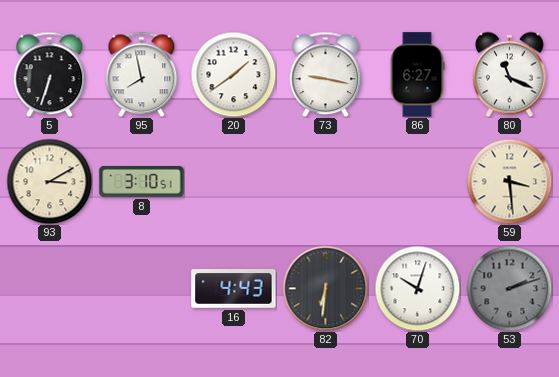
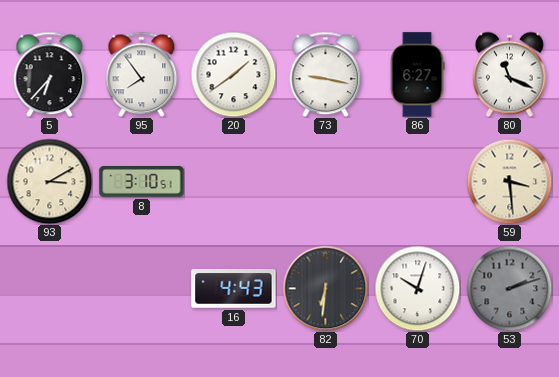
5: 6:33 -> 6:37 (50, 74)
95: 7:58 -> 7:54 (142, 74)
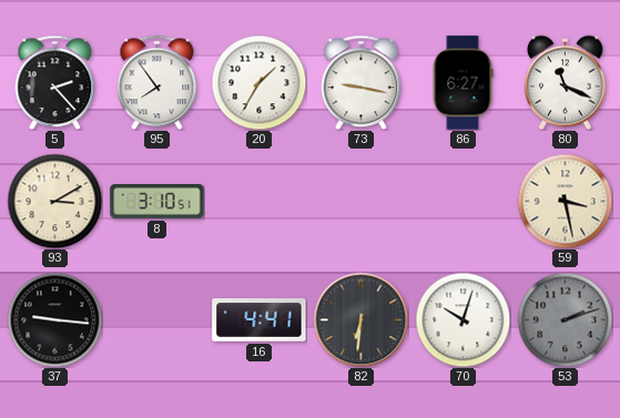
5: 6:37 -> 2:23 (55, 82)
20: 1:39 -> 1:35 (258, 82)
59: 3:29 -> 3:28 (565, 201)
37: none -> 9:16 (54, 319)
16: 4:43 -> 4:41 (260, 320)
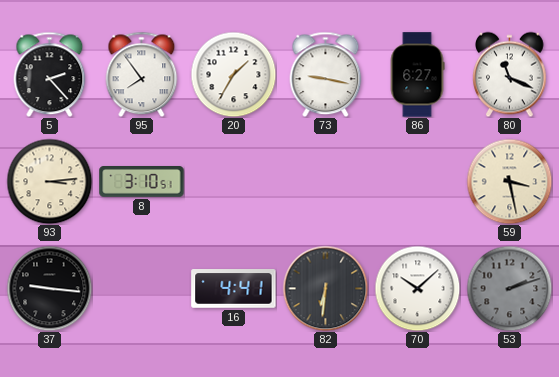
93: 3:10 -> 3:14 (49, 181)
70: 10:03 -> 10:08 (417, 288)
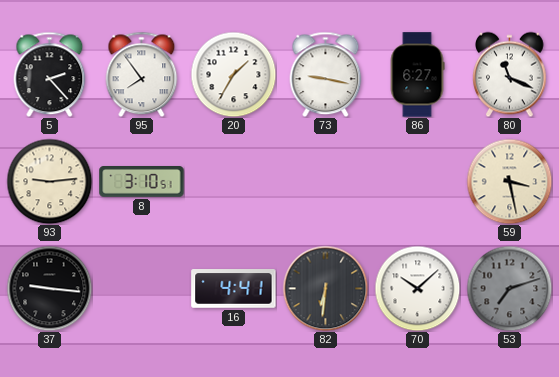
93: 3:14 -> 9:14 (49, 181)
53: 2:12 -> 7:12 (509, 288)
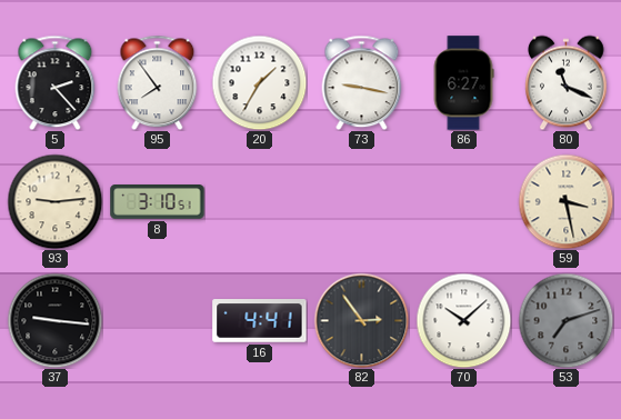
82: 6:31 -> 2:54 (361, 320)
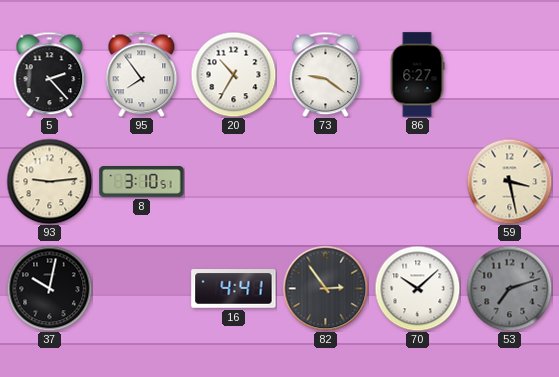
20: 1:35 -> 10:35 (233, 74)
73: 9:17 -> 9:21 (326, 74)
80: 11:19 -> none (567, 82)
37: 9:16 -> 10:02 (49, 288)
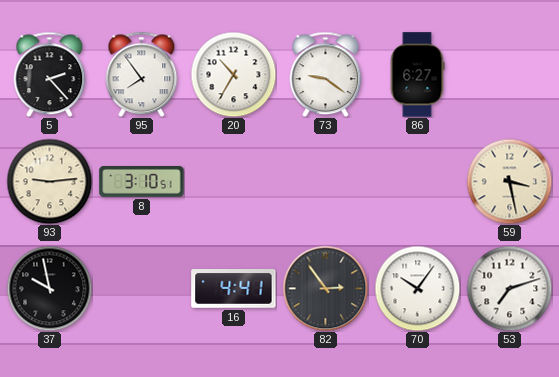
37: 10:02 -> 9:58 (49, 288)
70: 10:08 -> 10:06 (417, 288)
53 dial: grey -> white (509, 288)
